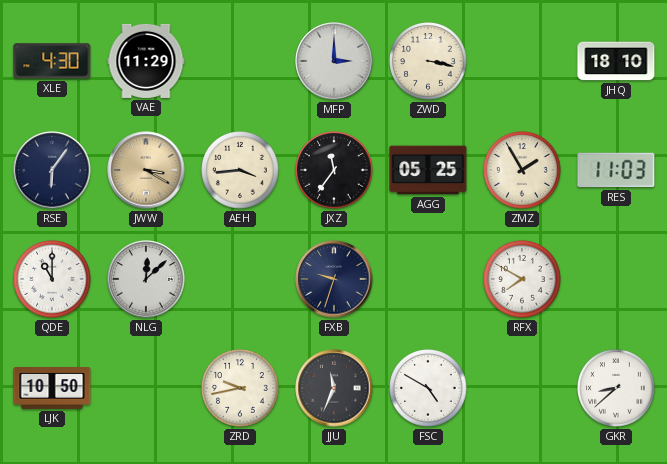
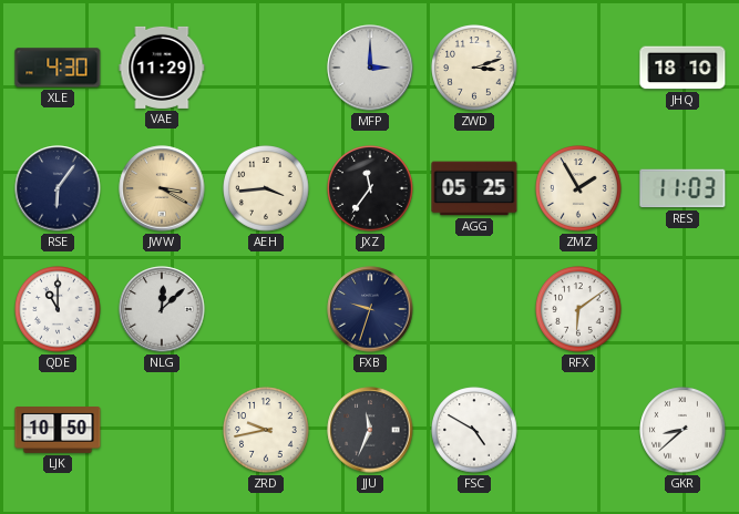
ZWD: 3:17 -> 3:12 (474, 68)
RFX: 7:50 -> 6:09 (578, 309)
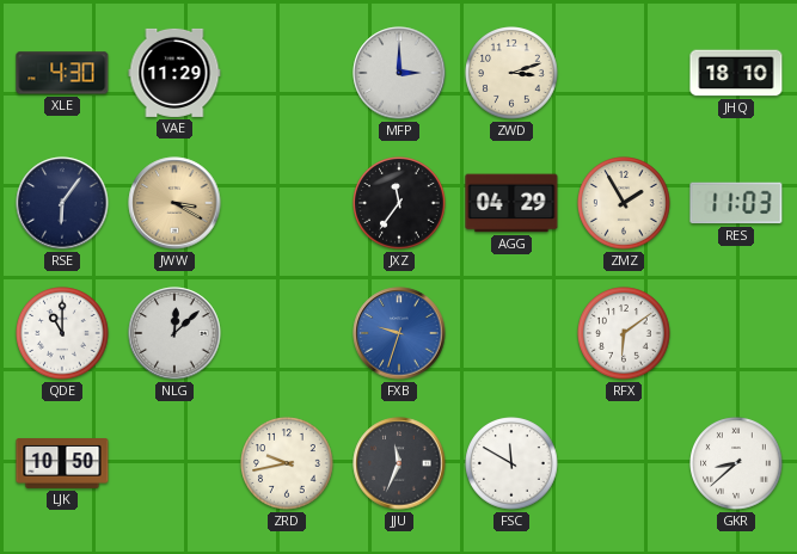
AEH: 3:44 -> none (266, 188)
AGG: 05:25 -> 04:29 (511, 203)
FXB dial: navy -> blue (399, 333)
FSC: 4:50 -> 11:50 (511, 463)
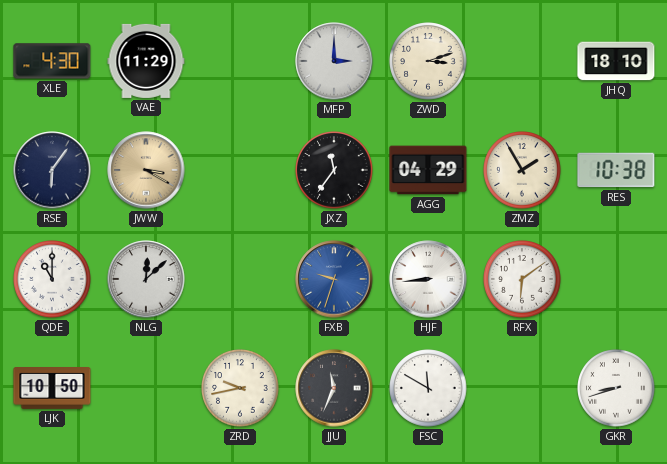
RES: 11:03 -> 10:38 (616, 170)
HJF: none -> 8:44 (428, 279)
GKR: 8:38 -> 8:42 (616, 388)
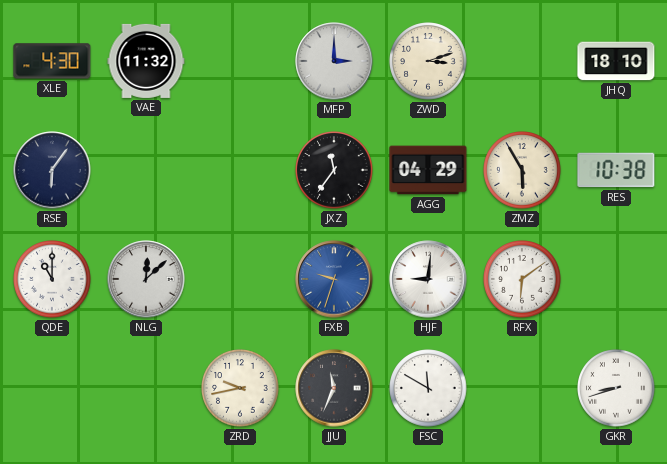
VAE: 11:29 -> 11:32 (146, 61)
JWW: 3:20 -> none (146, 170)
ZMZ: 1:55 -> 5:55 (522, 170)
HJF: 8:44 -> 9:01 (428, 279)
LJK: 10:50 -> none (52, 389)
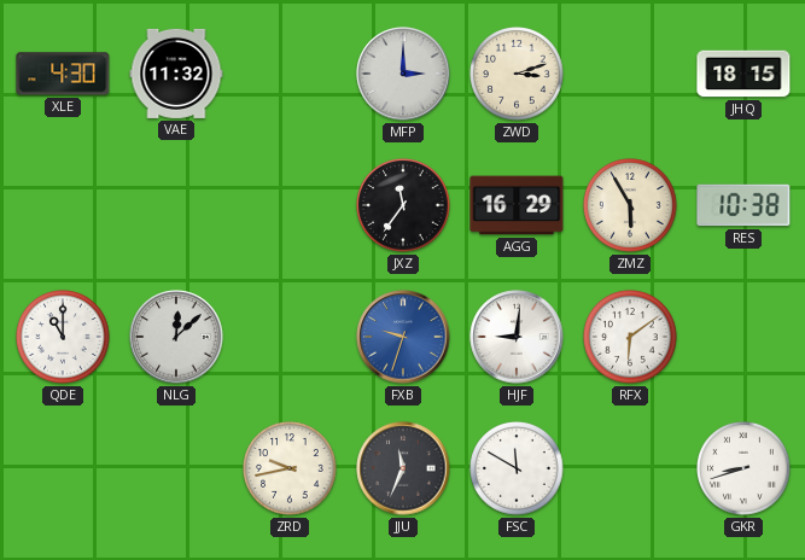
JHQ: 18:10 -> 18:15 (743, 74)
RSE: 6:06 -> none (52, 170)
AGG: 04:29 -> 16:29 (517, 205)
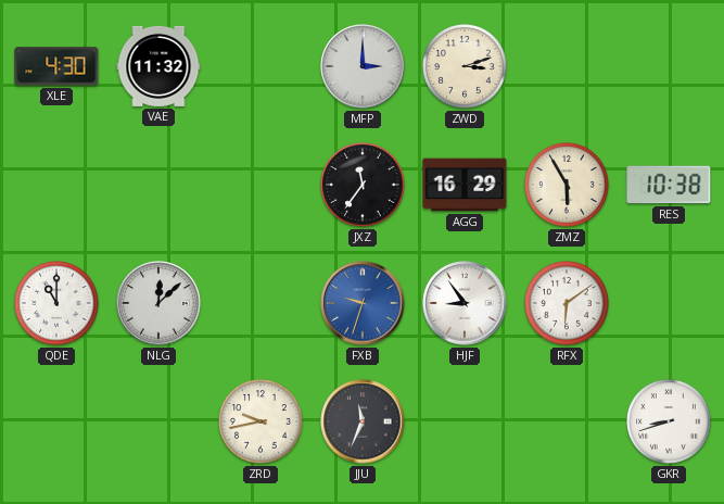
JHQ: 18:15 -> none (743, 74)
HJF: 9:01 -> 8:54 (465, 303)
FSC: 11:50 -> none (517, 468)
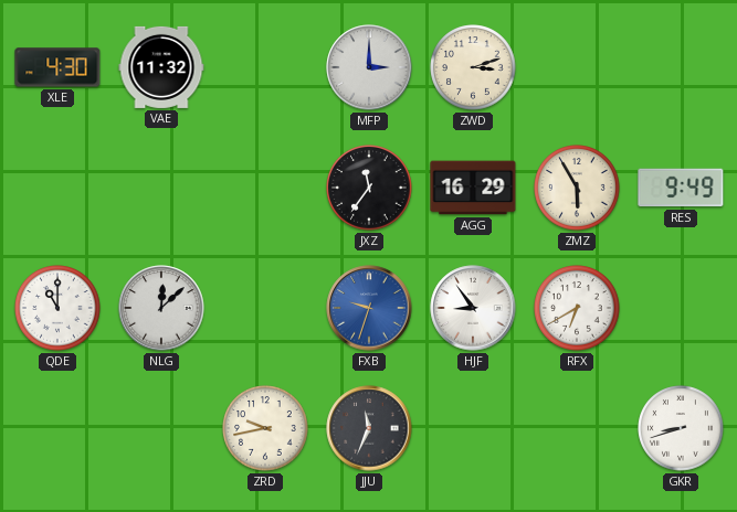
RES: 10:38 -> 9:49 (681, 188)
RFX: 6:09 -> 6:40 (577, 308)
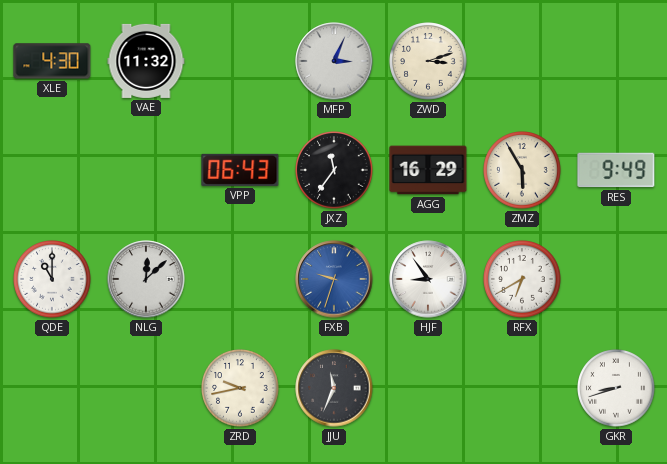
MFP: 3:00 -> 3:04 (334, 61)
VPP: none -> 06:43 (240, 170)
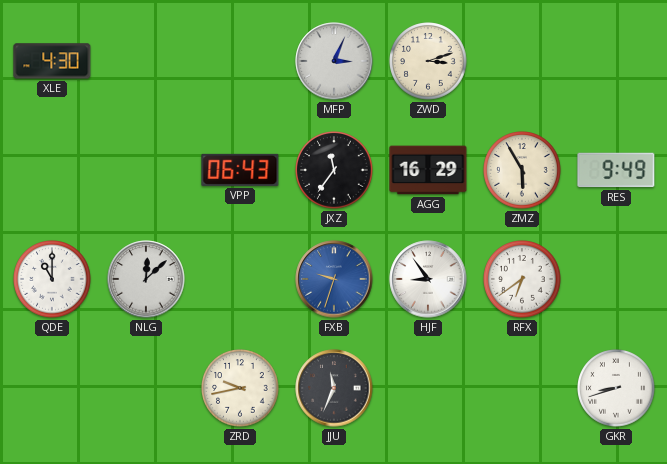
VAE: 11:32 -> none (146, 61)
RFX: 6:40 -> 6:39 (522, 279)
